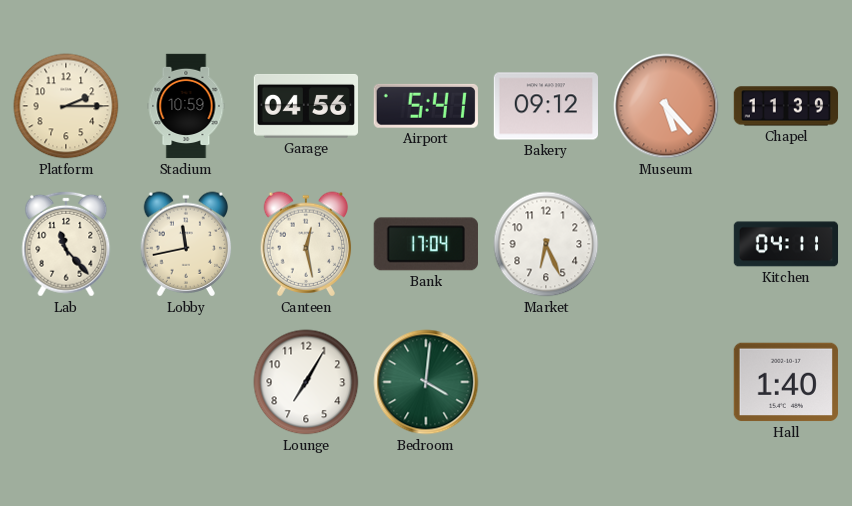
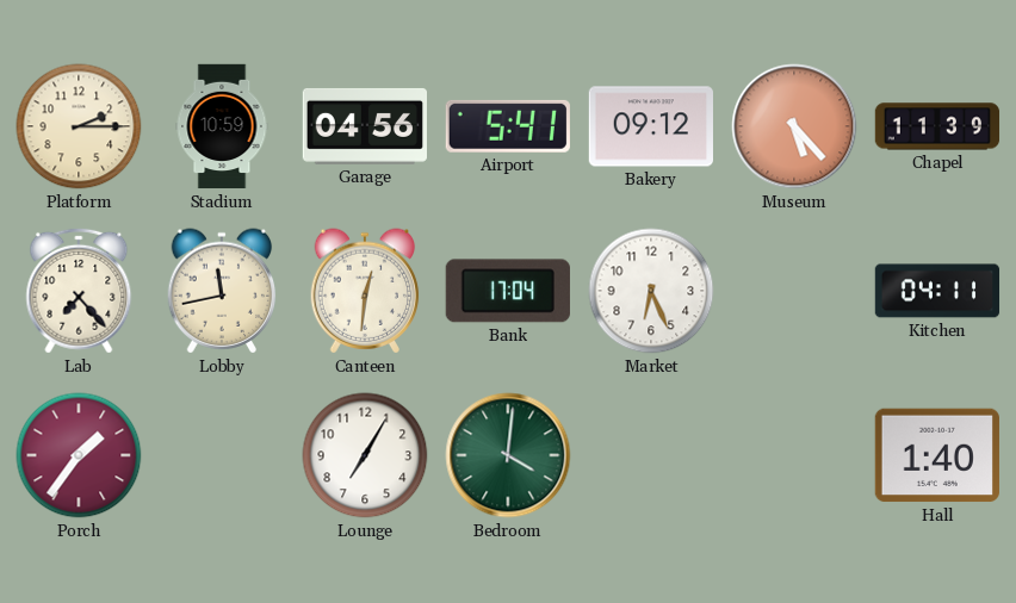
Lab: 11:23 -> 7:23 (79, 291)
Canteen: 12:28 -> 12:31 (365, 291)
Porch: none -> 1:36 (79, 455)
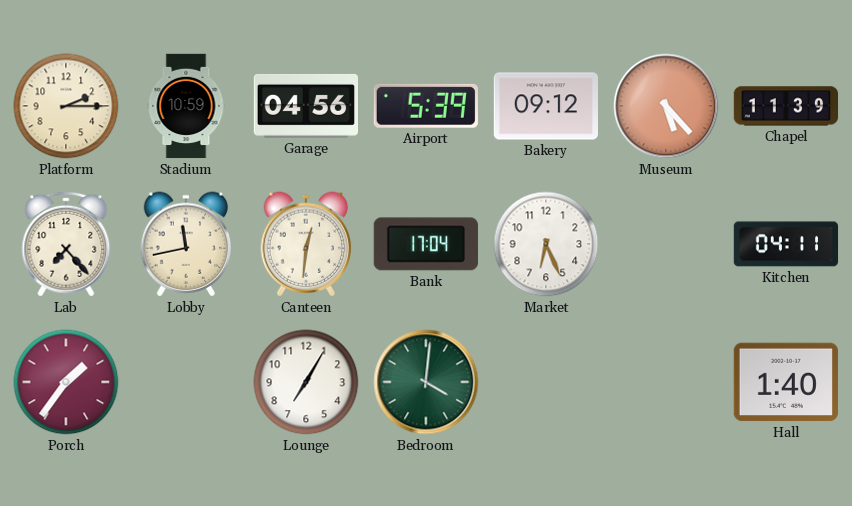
Airport: 5:41 -> 5:39 (426, 106)
